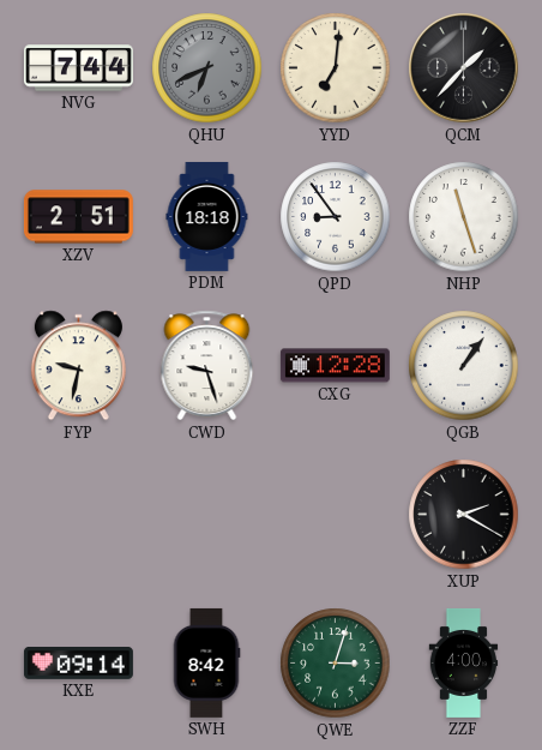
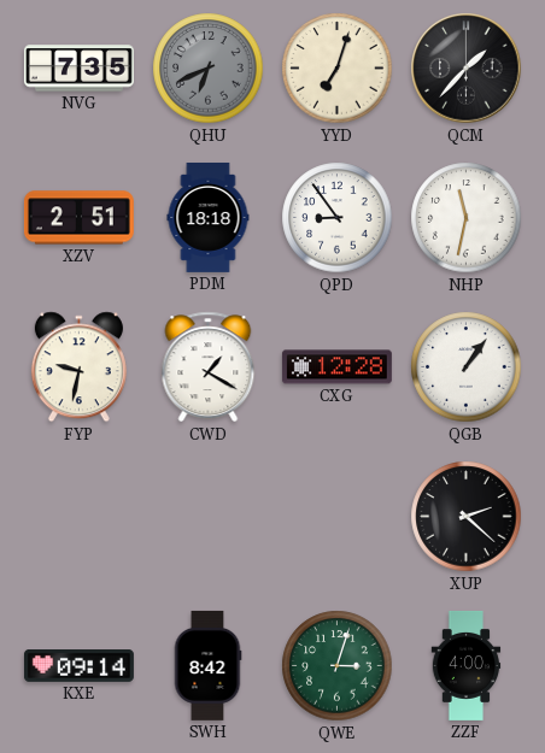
NVG: 7:44 -> 7:35 (78, 69)
YYD: 7:01 -> 7:03 (338, 69)
NHP: 11:27 -> 11:32 (467, 218)
CWD: 9:27 -> 1:20 (209, 367)
XUP: 2:20 -> 2:22 (467, 517)
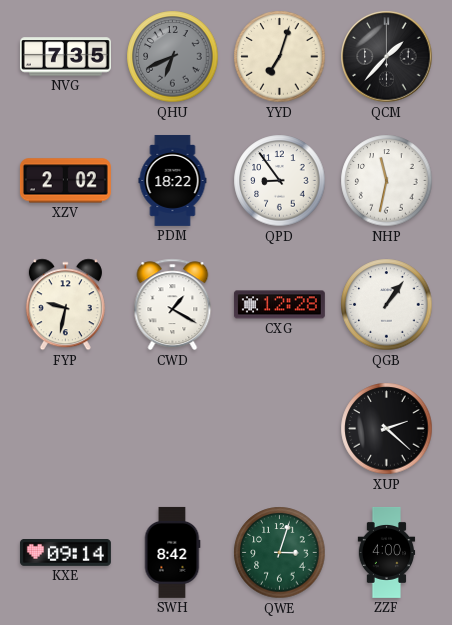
XZV: 2:51 -> 2:02 (65, 181)
PDM: 18:18 -> 18:22 (173, 180)
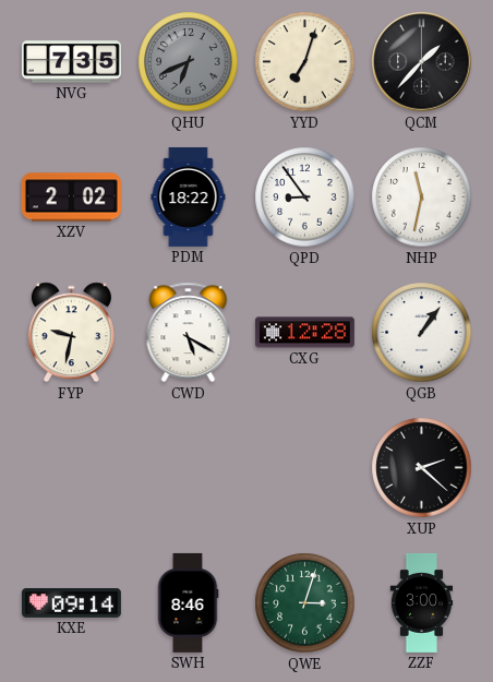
CWD: 1:20 -> 5:20 (189, 333)
SWH: 8:42 -> 8:46 (188, 602)
ZZF: 4:00 -> 3:00 (422, 602)
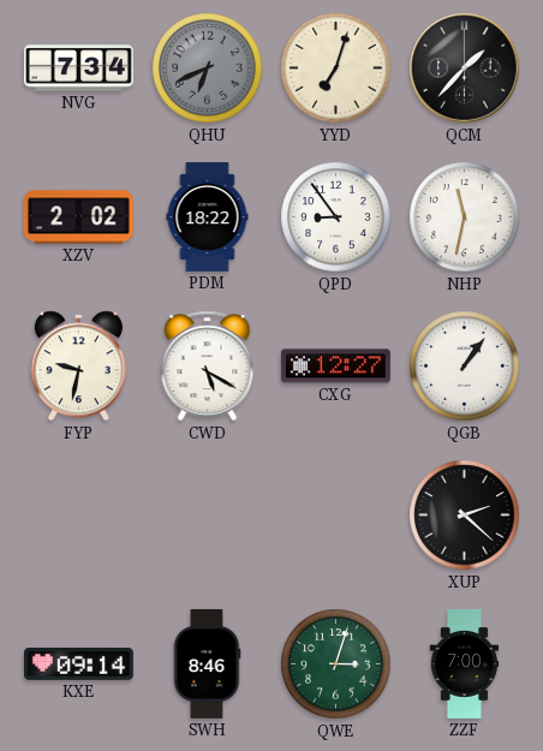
NVG: 7:35 -> 7:34 (78, 68)
CXG: 12:28 -> 12:27 (335, 366)
ZZF: 3:00 -> 7:00 (465, 663)
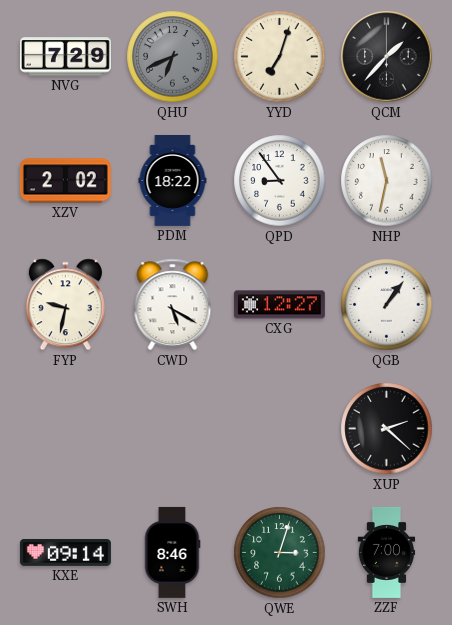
NVG: 7:34 -> 7:29 (65, 57)
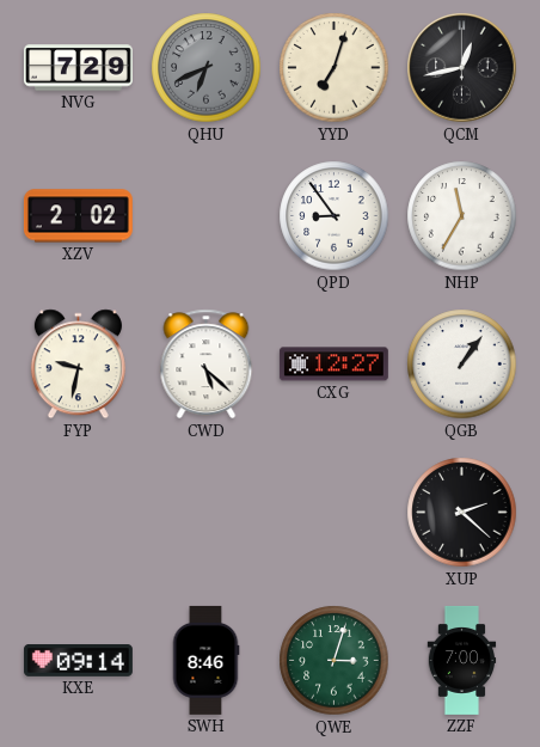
QCM: 1:37 -> 12:43 (462, 68)
PDM: 18:22 -> none (173, 180)
NHP: 11:32 -> 11:35 (462, 216)
CWD: 5:20 -> 5:22 (207, 365)
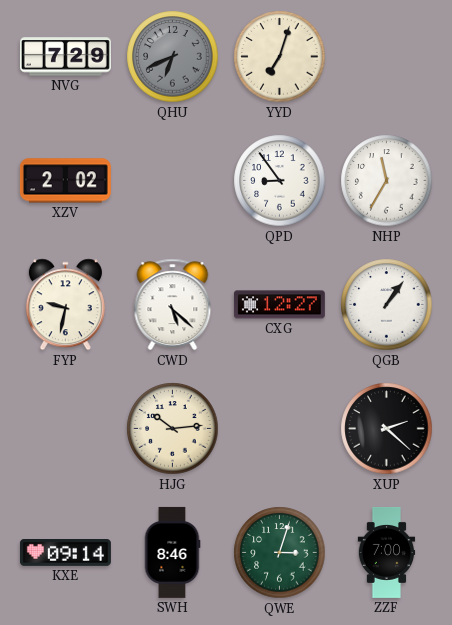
QCM: 12:43 -> none (462, 68)
HJG: none -> 10:14 (173, 429)
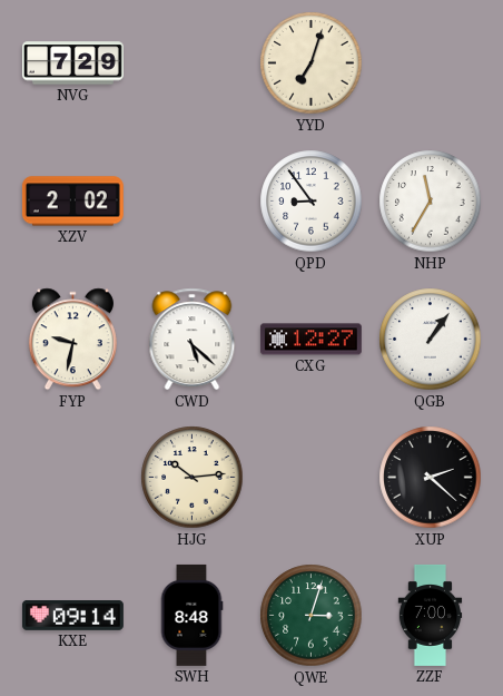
QHU: 6:41 -> none (173, 57)
SWH: 8:46 -> 8:48 (191, 615)
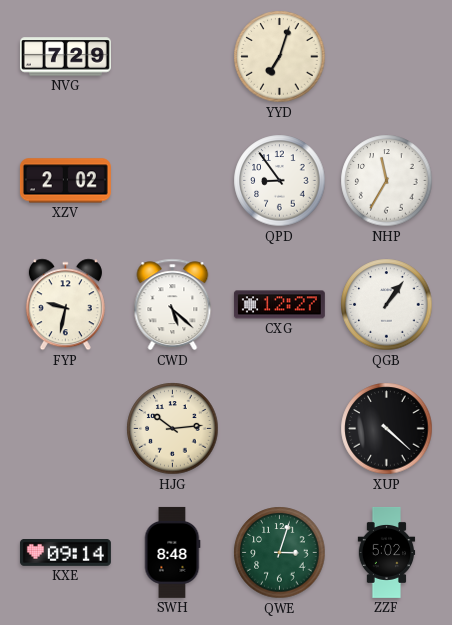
XUP: 2:22 -> 4:22 (387, 429)
ZZF: 7:00 -> 5:02 (387, 552)
